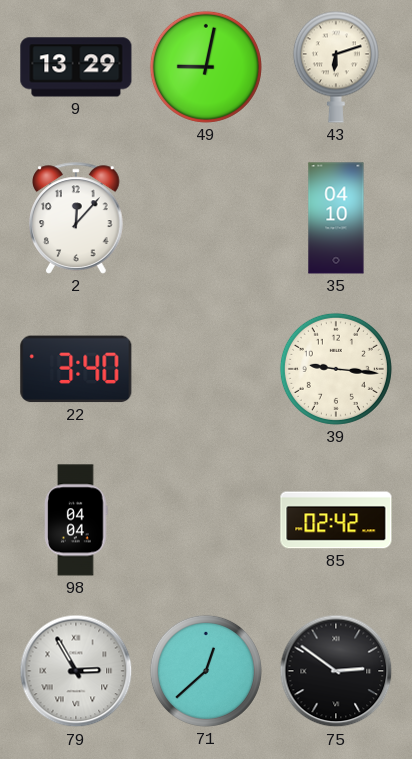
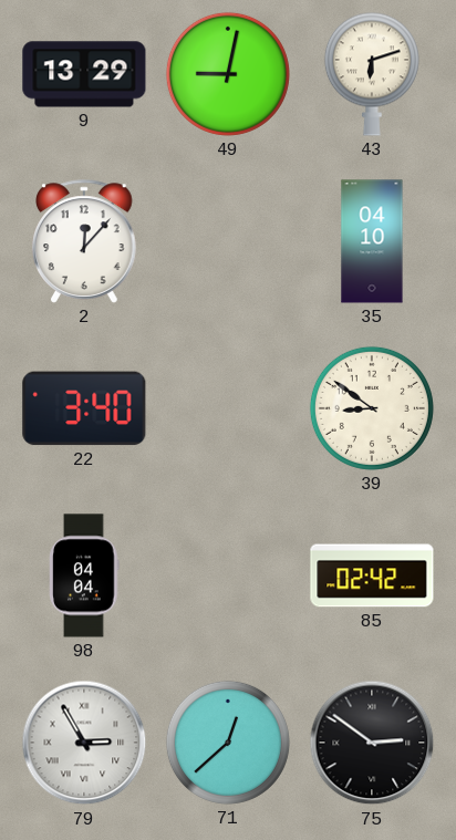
39: 9:16 -> 8:51 (372, 408)
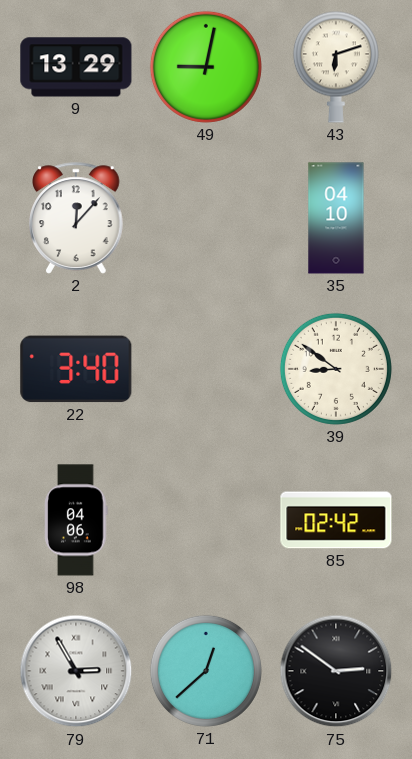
98: 04:04 -> 04:06 (76, 520)
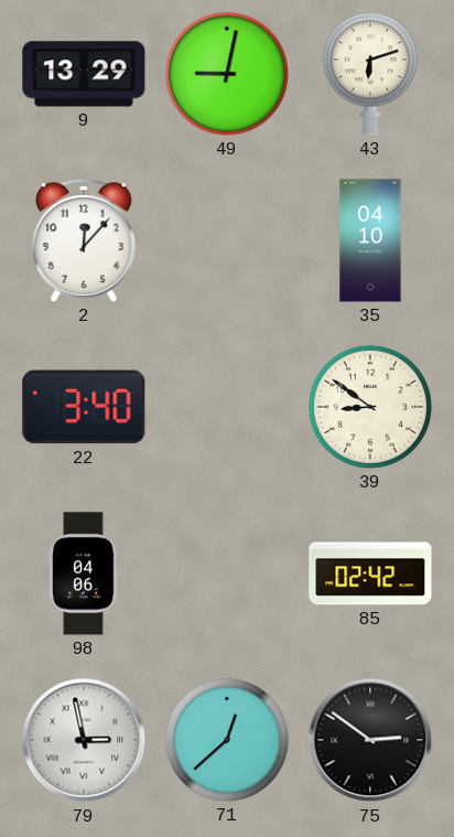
79: 2:55 -> 2:58 (84, 740)
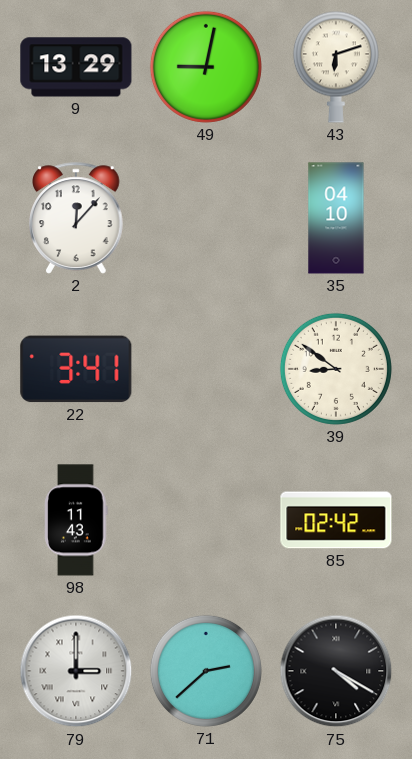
22: 3:40 -> 3:41 (76, 369)
98: 04:06 -> 11:43 (76, 520)
79: 2:58 -> 3:00 (76, 671)
71: 12:38 -> 2:38 (206, 671)
75: 2:51 -> 4:20 (336, 671)
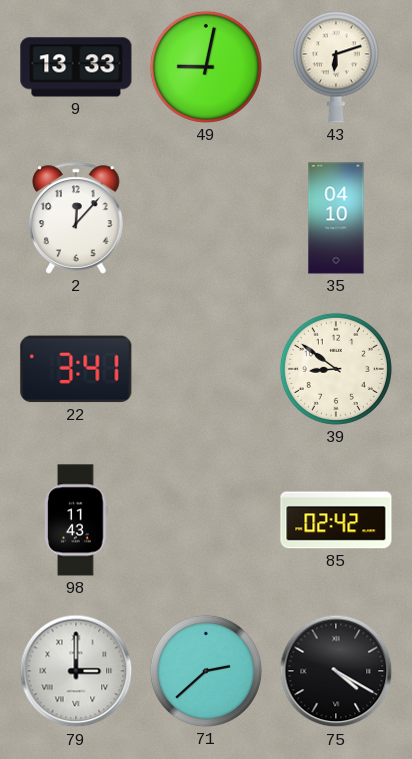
9: 13:29 -> 13:33 (76, 67)
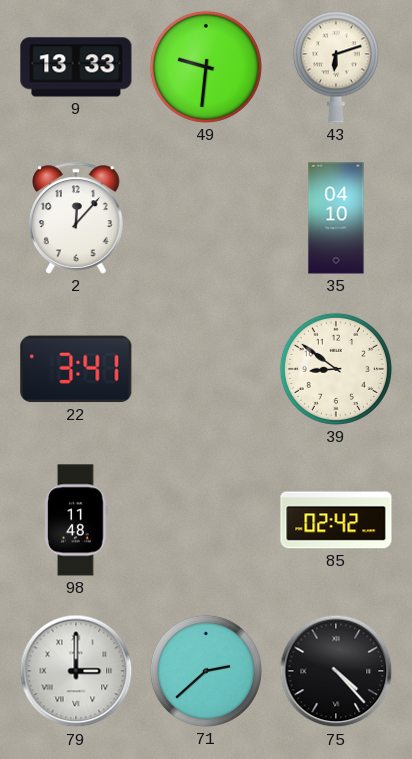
49: 9:02 -> 9:31 (206, 67)
98: 11:43 -> 11:48 (76, 520)
75: 4:20 -> 4:23 (336, 671)
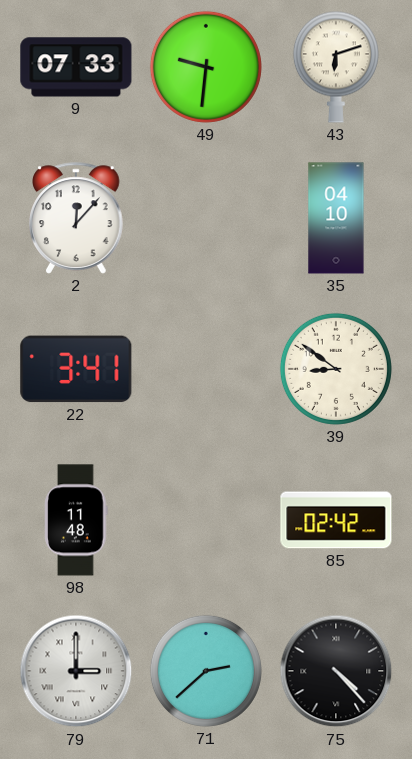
9: 13:33 -> 07:33 (76, 67)
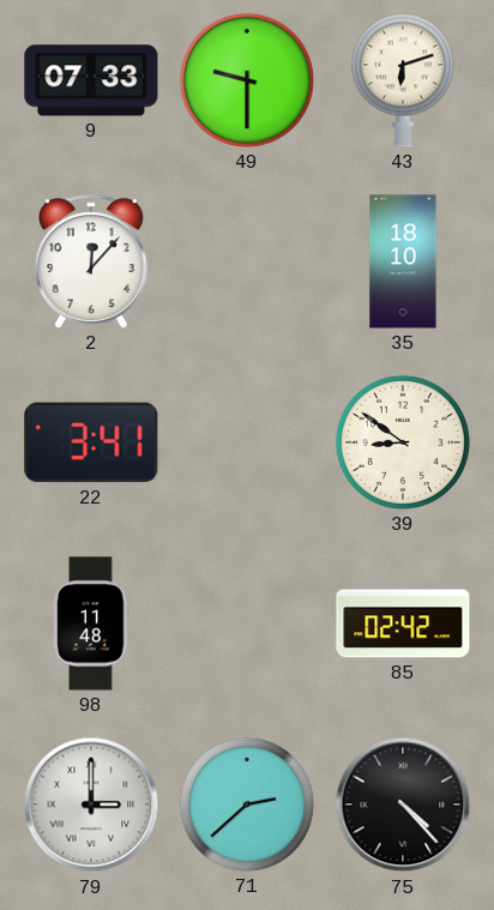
49: 9:31 -> 9:30 (247, 80)
35: 04:10 -> 18:10 (403, 261)
